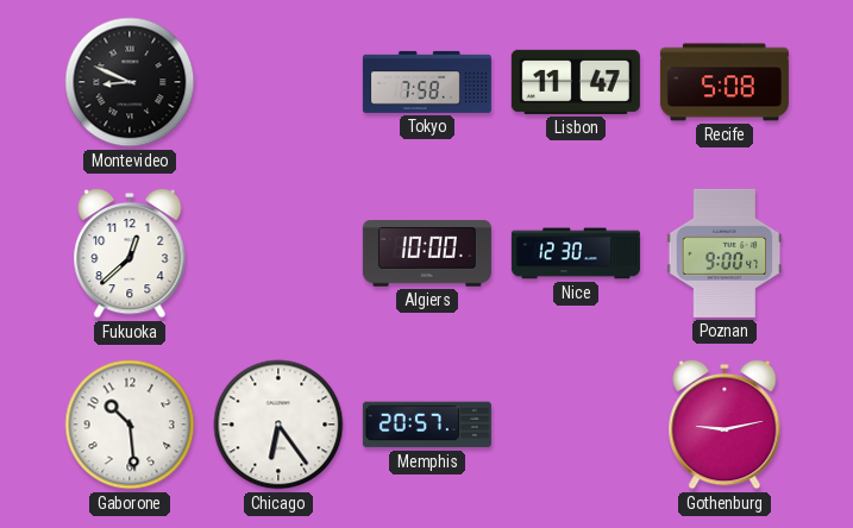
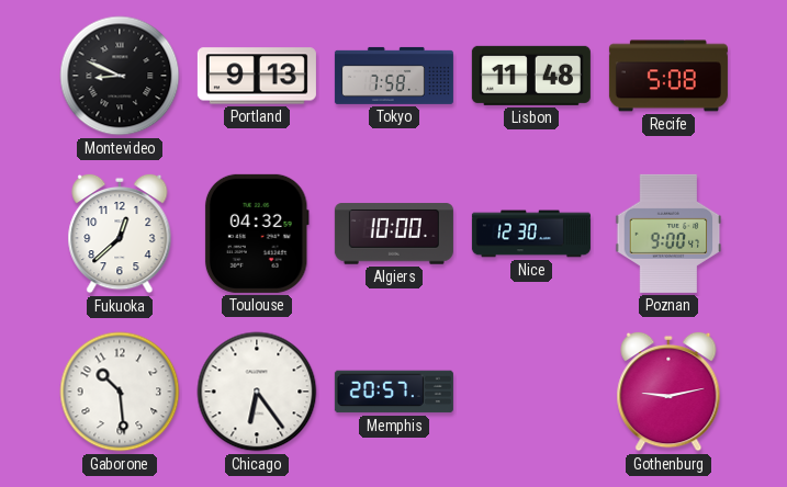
Portland: none -> 9:13 (257, 76)
Lisbon: 11:47 -> 11:48 (531, 76)
Toulouse: none -> 04:32 (257, 234)
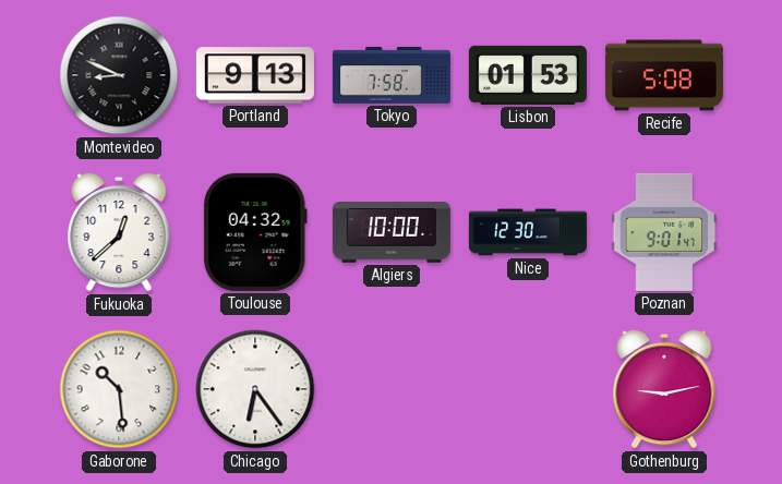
Lisbon: 11:48 -> 01:53 (528, 75)
Poznan: 9:00 -> 9:01 (664, 232)
Memphis: 20:57 -> none (394, 392)
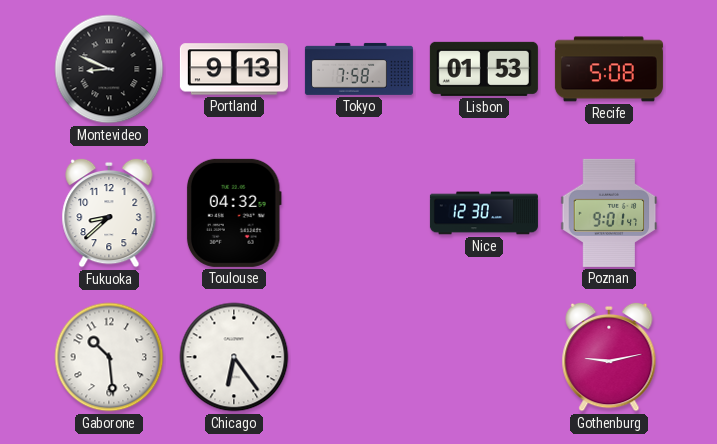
Fukuoka: 12:38 -> 8:38 (109, 213)
Algiers: 10:00 -> none (392, 232)
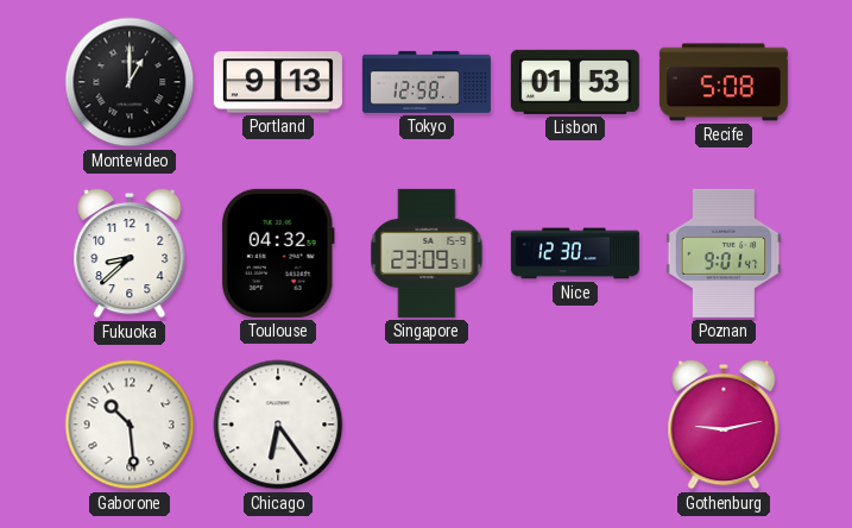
Montevideo: 8:49 -> 1:00 (130, 82)
Tokyo: 7:58 -> 12:58 (427, 82)
Singapore: none -> 23:09 (427, 253)
